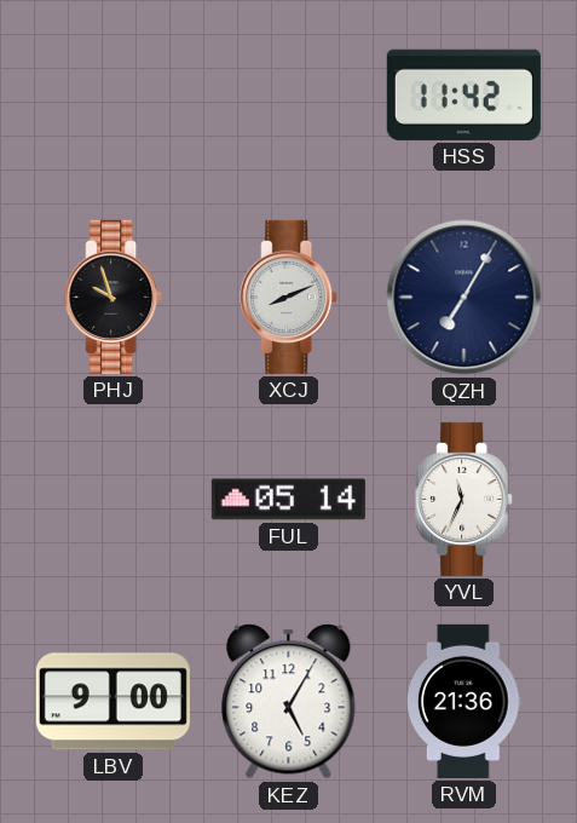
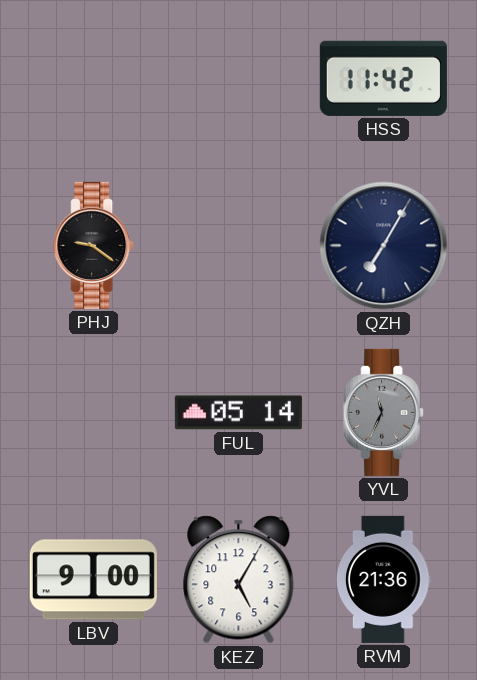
PHJ: 9:57 -> 9:21 (94, 245)
XCJ: 8:11 -> none (289, 297)
YVL dial: white -> grey (384, 412)
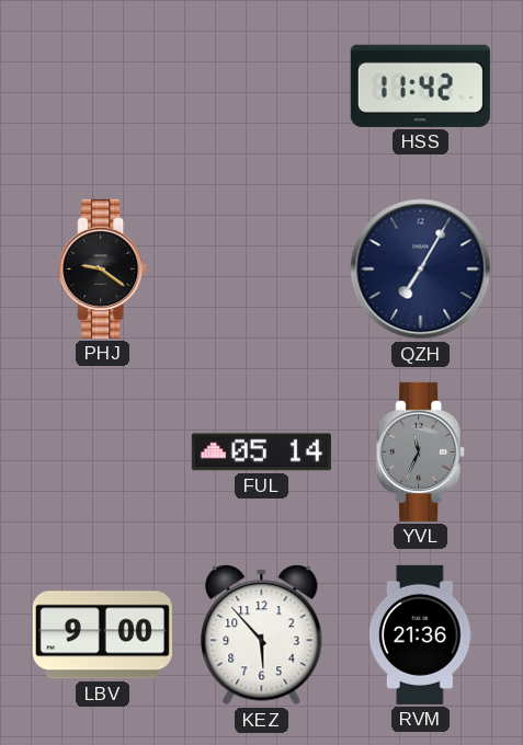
KEZ: 5:05 -> 5:53 (262, 635)
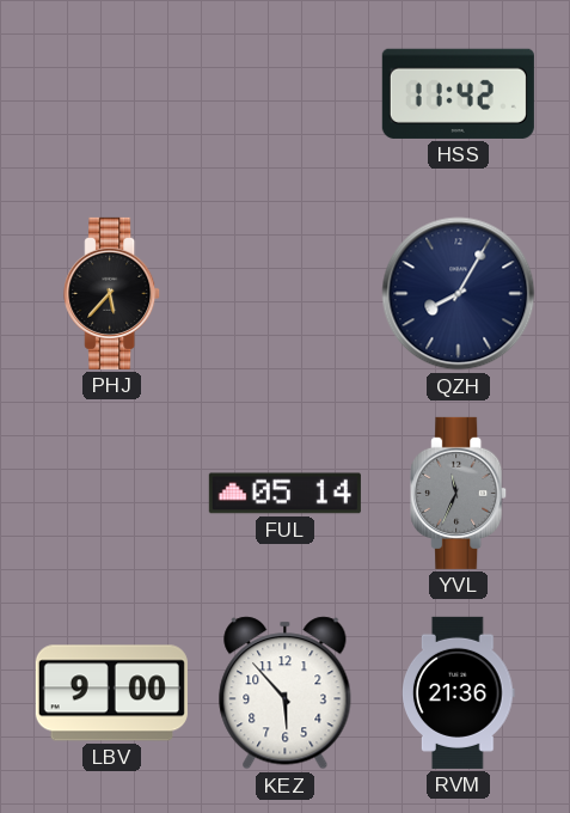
PHJ: 9:21 -> 5:37 (112, 293)
QZH: 7:05 -> 8:05 (459, 294)
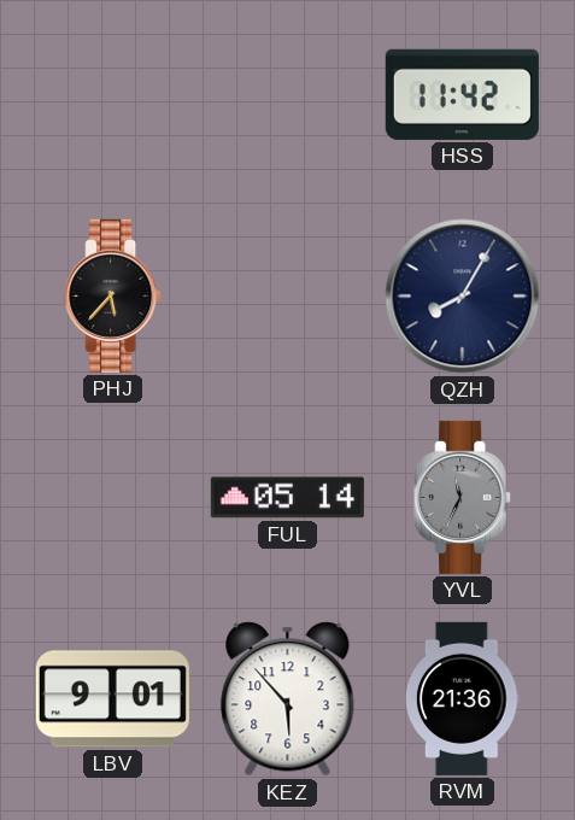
LBV: 9:00 -> 9:01 (112, 699)
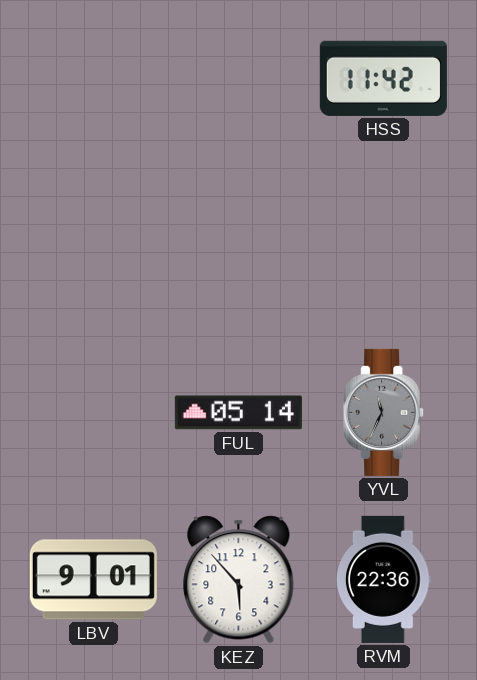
PHJ: 5:37 -> none (113, 295)
QZH: 8:05 -> none (463, 297)
RVM: 21:36 -> 22:36 (384, 579)
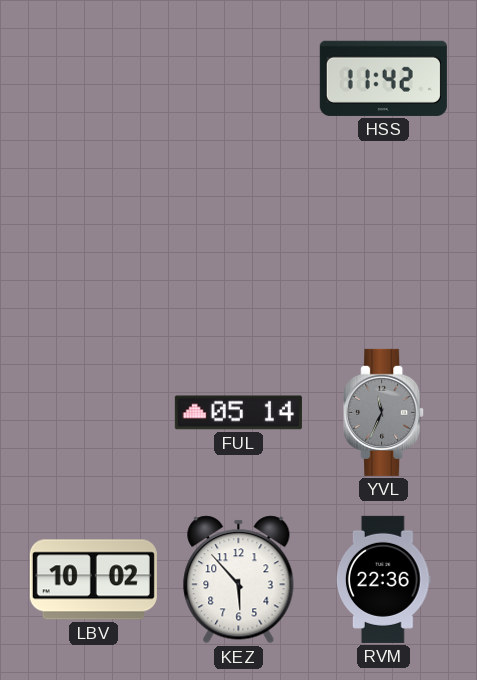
LBV: 9:01 -> 10:02 (93, 580)
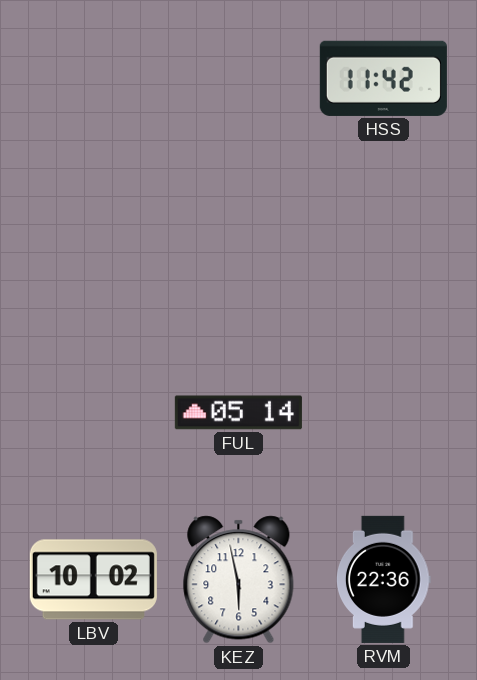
YVL: 11:34 -> none (384, 412)
KEZ: 5:53 -> 5:58 (239, 580)
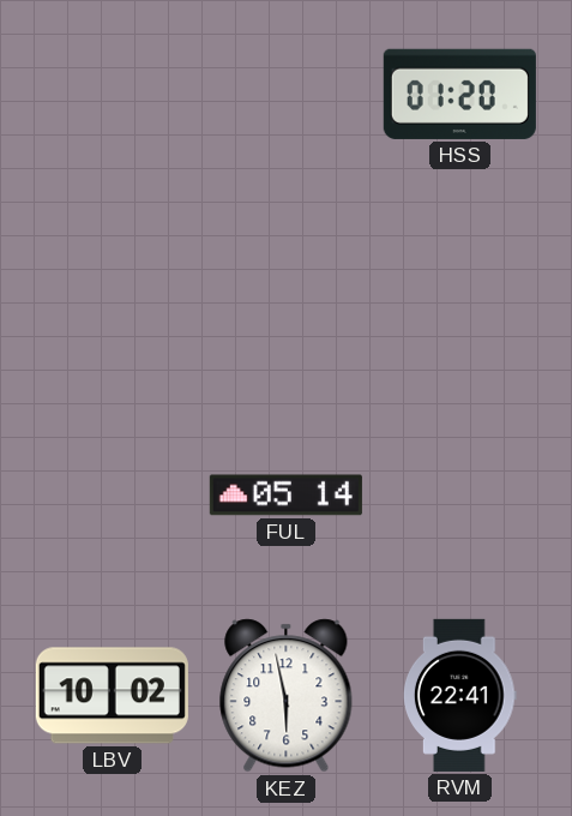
HSS: 11:42 -> 01:20 (459, 94)
RVM: 22:36 -> 22:41 (460, 695)
